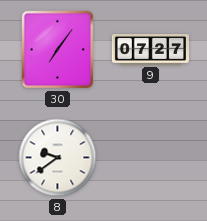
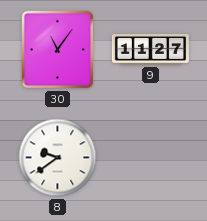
30: 7:06 -> 11:06 (58, 50)
9: 07:27 -> 11:27 (150, 50)
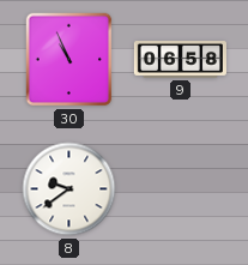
30: 11:06 -> 10:56 (69, 60)
9: 11:27 -> 06:58 (180, 60)
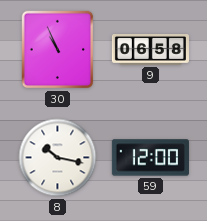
8: 9:39 -> 10:17 (58, 158)
59: none -> 12:00 (150, 158)
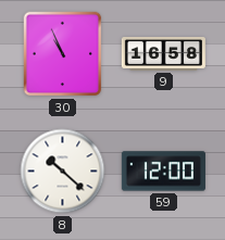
9: 06:58 -> 16:58 (163, 54)
8: 10:17 -> 10:22 (63, 172)
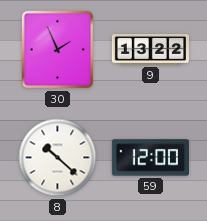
30: 10:56 -> 1:56 (58, 50)
9: 16:58 -> 13:22 (150, 50)
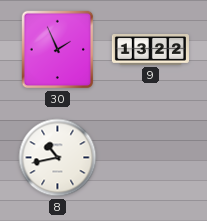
8: 10:22 -> 10:43 (58, 158)
59: 12:00 -> none (150, 158)
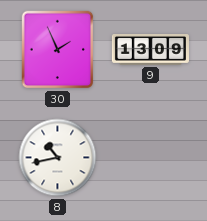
9: 13:22 -> 13:09 (150, 50)
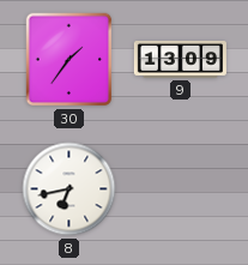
30: 1:56 -> 1:36 (69, 60)
8: 10:43 -> 6:43 (69, 189)
